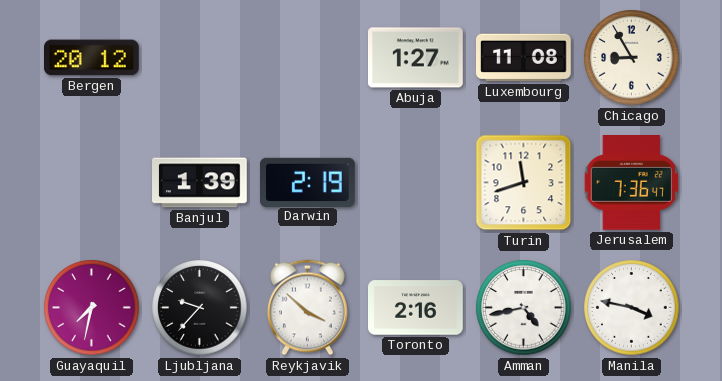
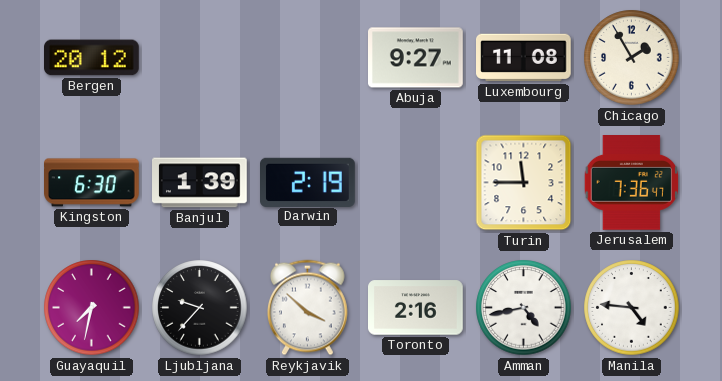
Abuja: 1:27 -> 9:27 (416, 58)
Chicago: 8:55 -> 1:55 (632, 58)
Kingston: none -> 6:30 (92, 183)
Turin: 11:42 -> 11:45 (524, 183)
Manila: 3:47 -> 4:46 (632, 308)
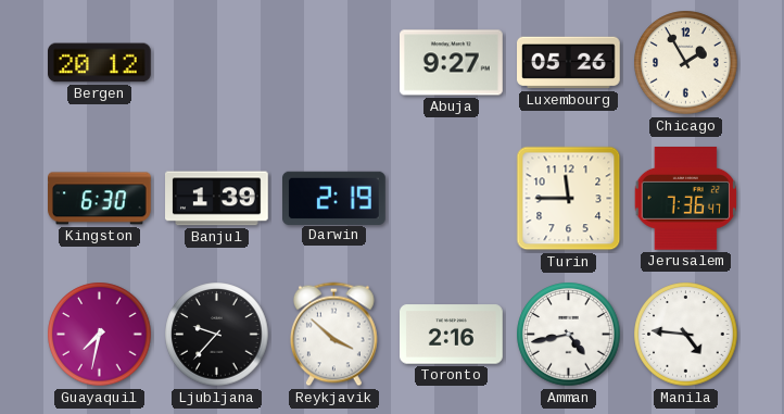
Luxembourg: 11:08 -> 05:26 (569, 63)
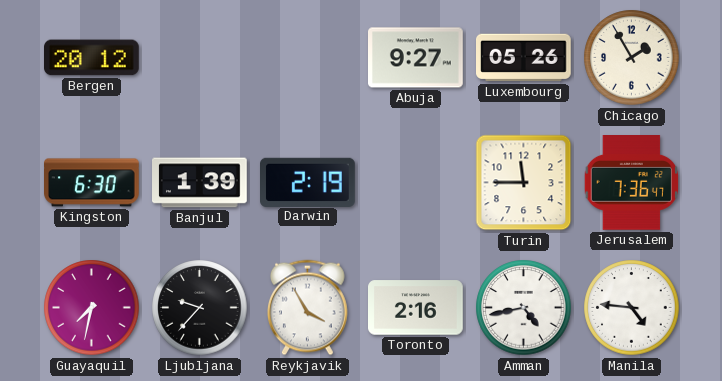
Reykjavik: 3:52 -> 3:55 (308, 308)
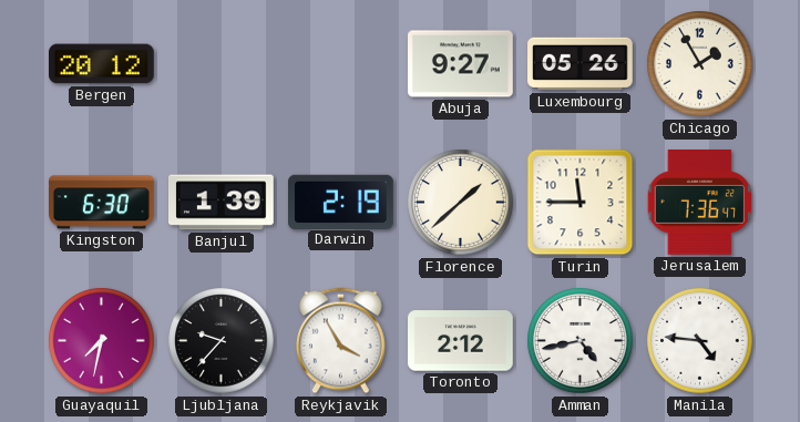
Florence: none -> 1:38 (461, 203)
Toronto: 2:16 -> 2:12 (461, 341)
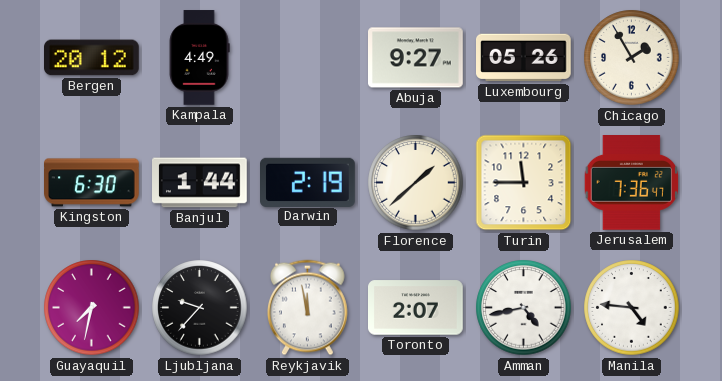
Kampala: none -> 4:49 (199, 58)
Banjul: 1:39 -> 1:44 (200, 183)
Reykjavik: 3:55 -> 11:58 (308, 308)
Toronto: 2:12 -> 2:07 (416, 308)
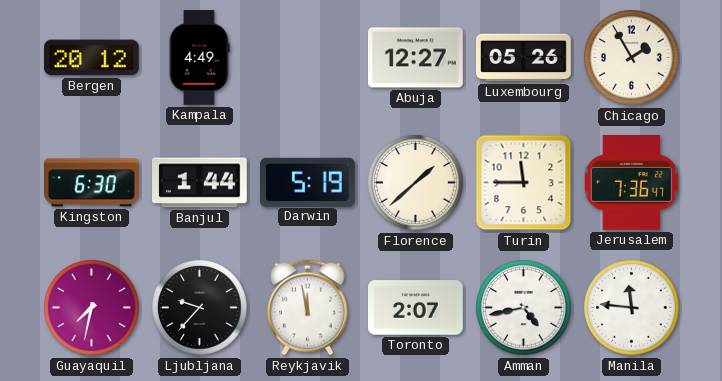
Abuja: 9:27 -> 12:27 (416, 58)
Darwin: 2:19 -> 5:19 (308, 182)
Manila: 4:46 -> 11:46 (632, 308)
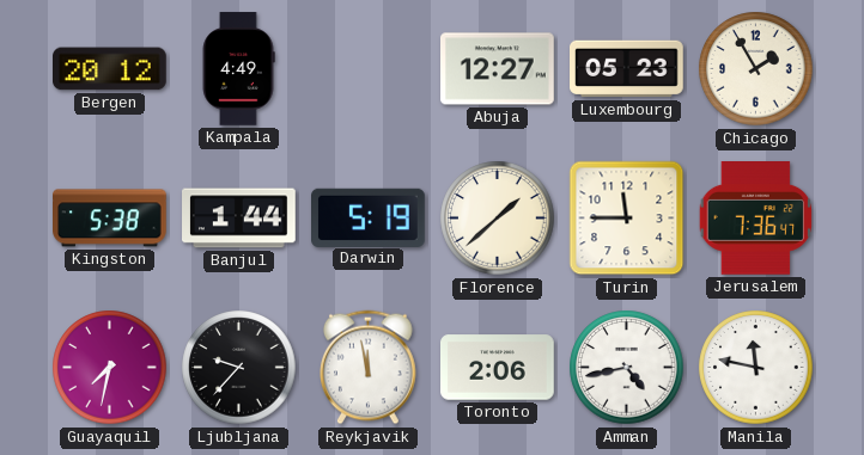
Luxembourg: 05:26 -> 05:23 (627, 69)
Kingston: 6:30 -> 5:38 (110, 219)
Toronto: 2:07 -> 2:06 (498, 368)
Manila: 11:46 -> 11:47 (756, 368)
